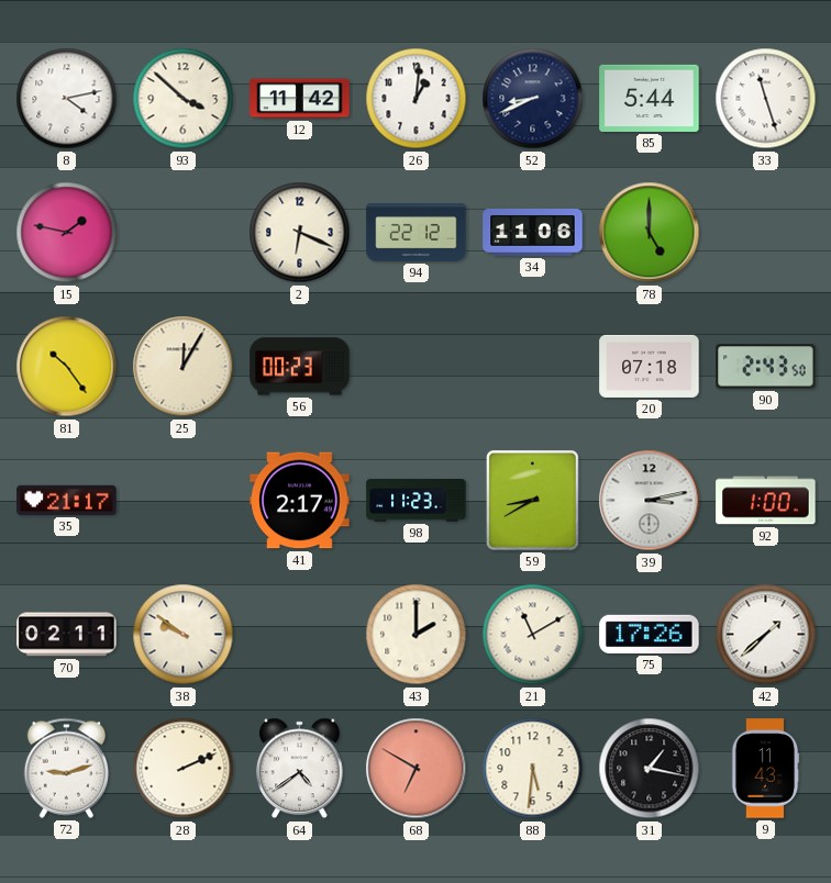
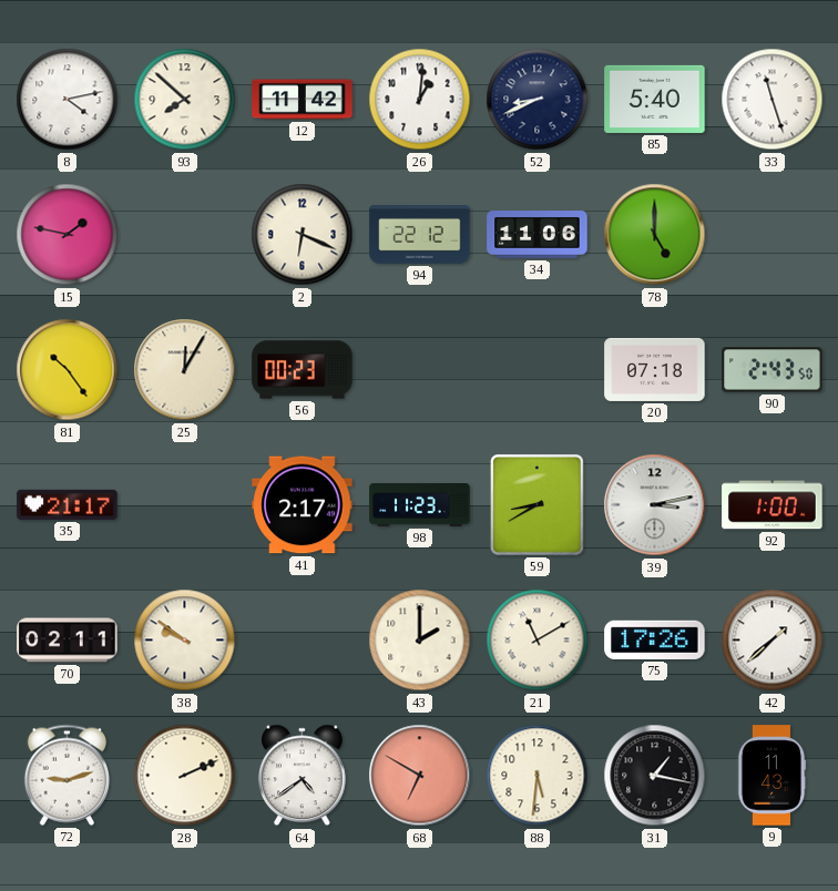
93: 3:52 -> 7:52 (185, 100)
85: 5:44 -> 5:40 (655, 99)
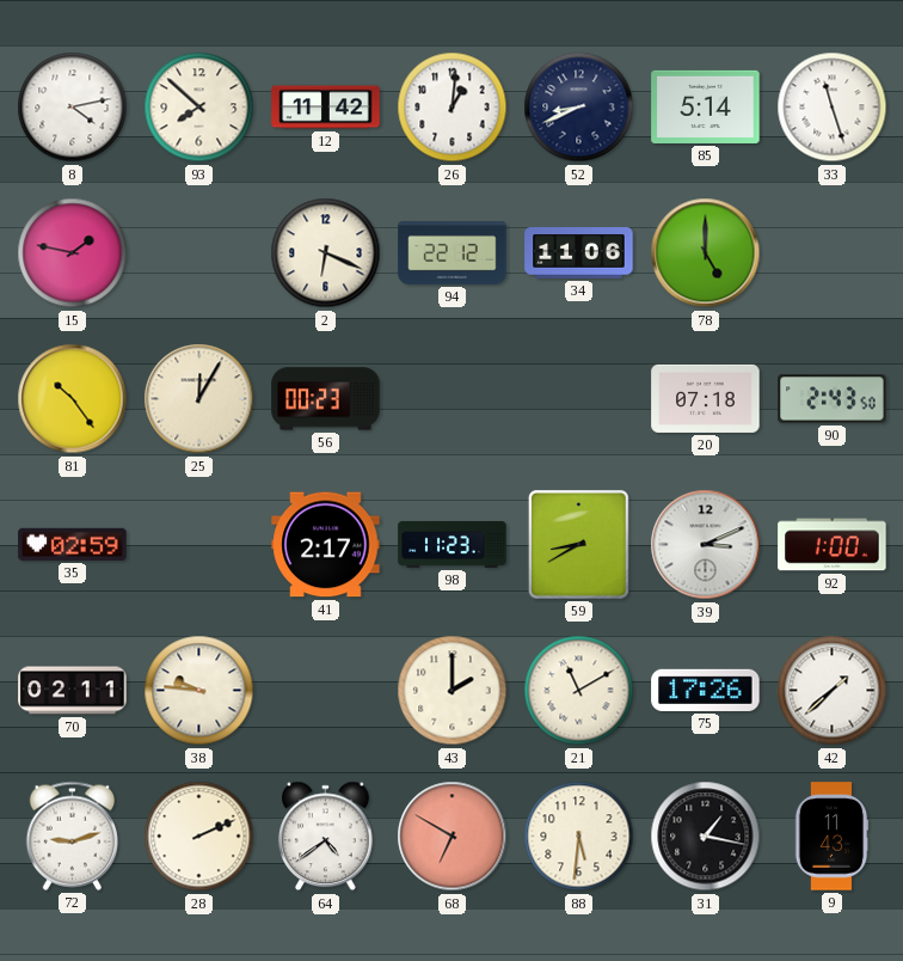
85: 5:40 -> 5:14 (706, 106)
35: 21:17 -> 02:59 (73, 544)
39: 3:13 -> 3:11 (706, 545)
38: 9:51 -> 9:46 (199, 691)
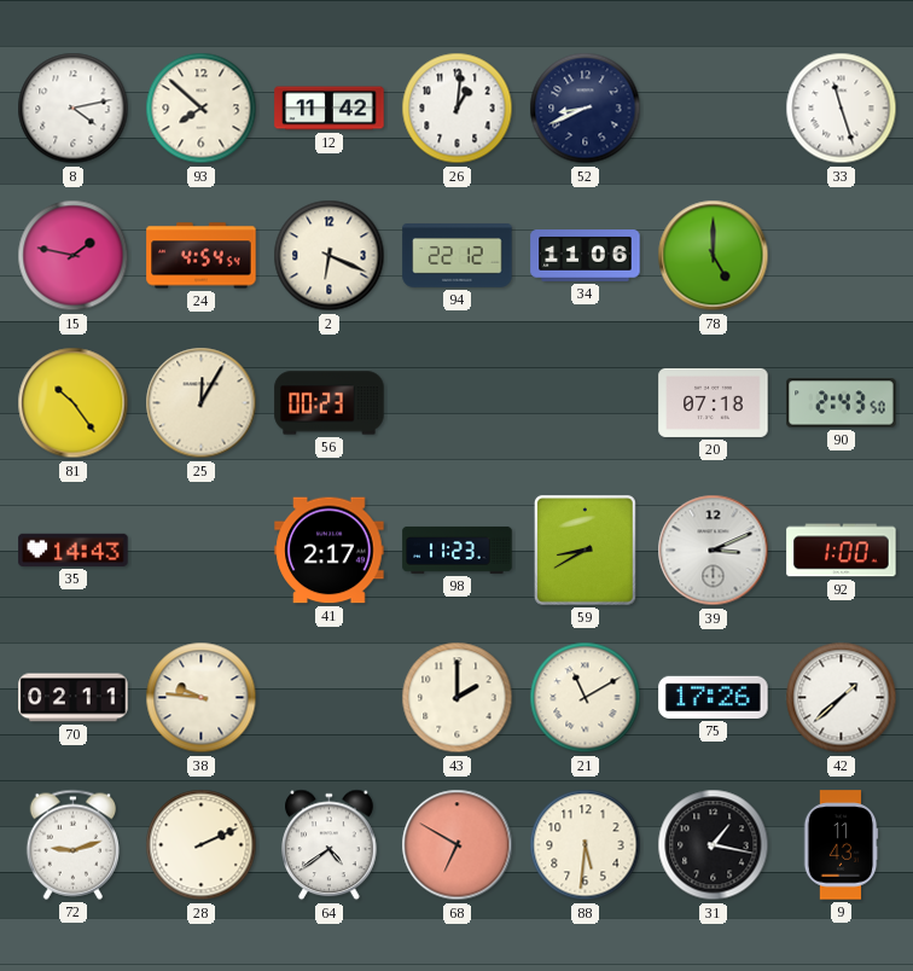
85: 5:14 -> none (706, 106)
24: none -> 4:54 (202, 256)
35: 02:59 -> 14:43 (74, 550)
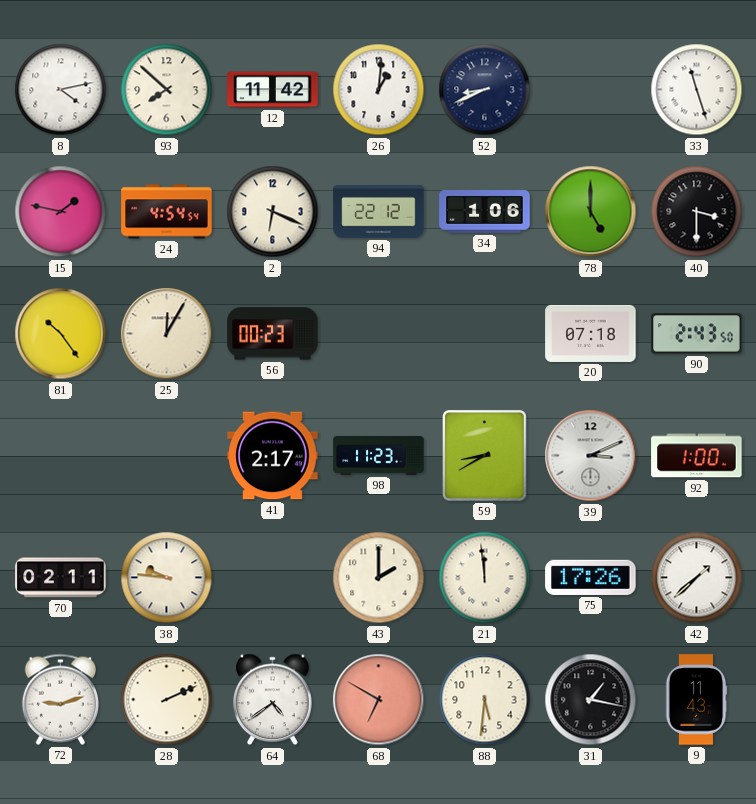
34: 11:06 -> 1:06 (485, 212)
40: none -> 3:30 (697, 212)
35: 14:43 -> none (74, 550)
21: 11:10 -> 11:59 (485, 578)
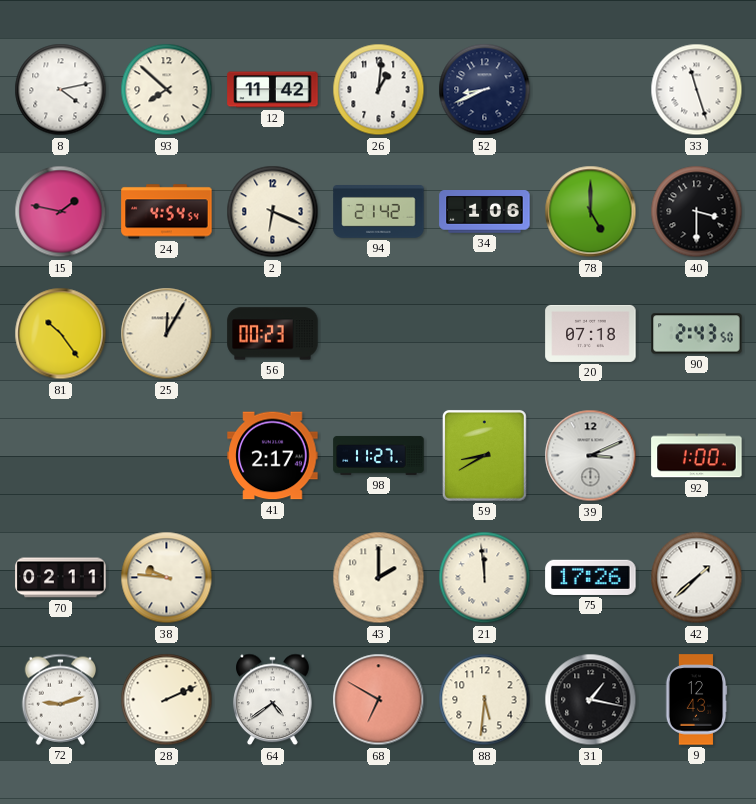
94: 22:12 -> 21:42 (379, 212)
98: 11:23 -> 11:27 (379, 455)
9: 11:43 -> 12:43 (696, 700)
